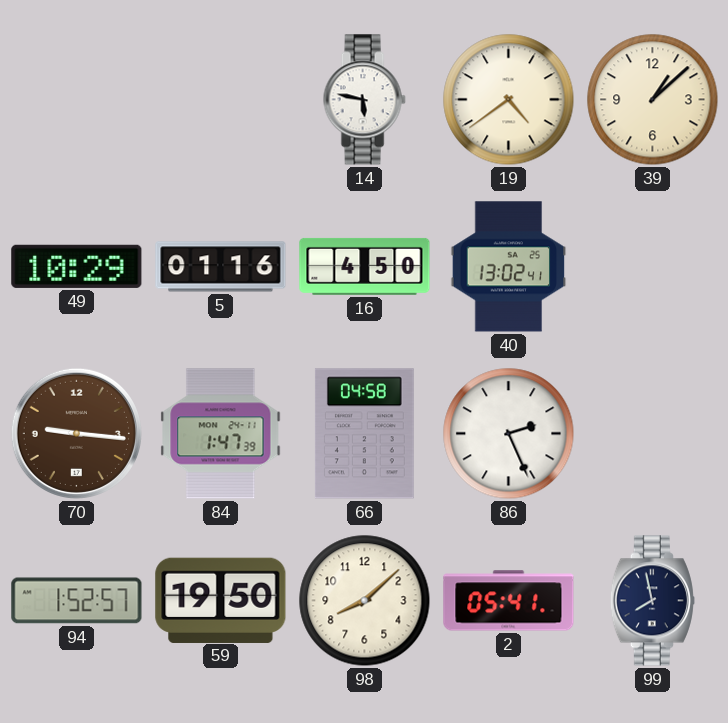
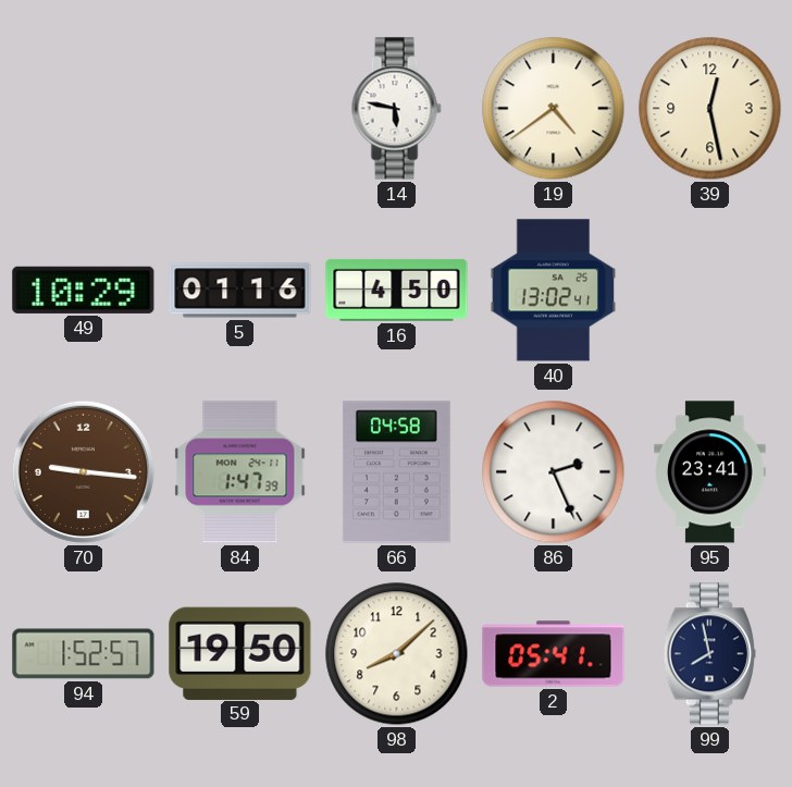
39: 1:08 -> 12:28 (710, 109)
95: none -> 23:41 (710, 472)
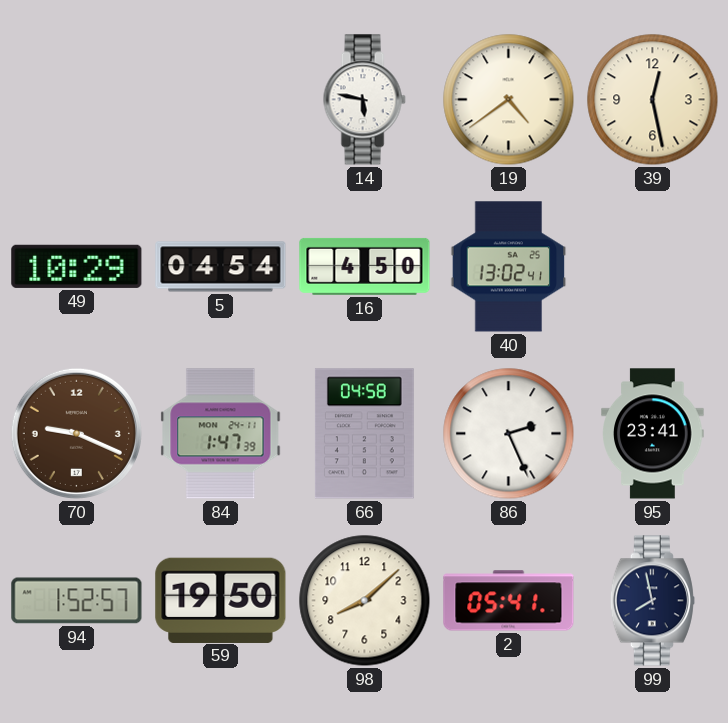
5: 01:16 -> 04:54 (221, 267)
70: 9:16 -> 9:19 (76, 433)
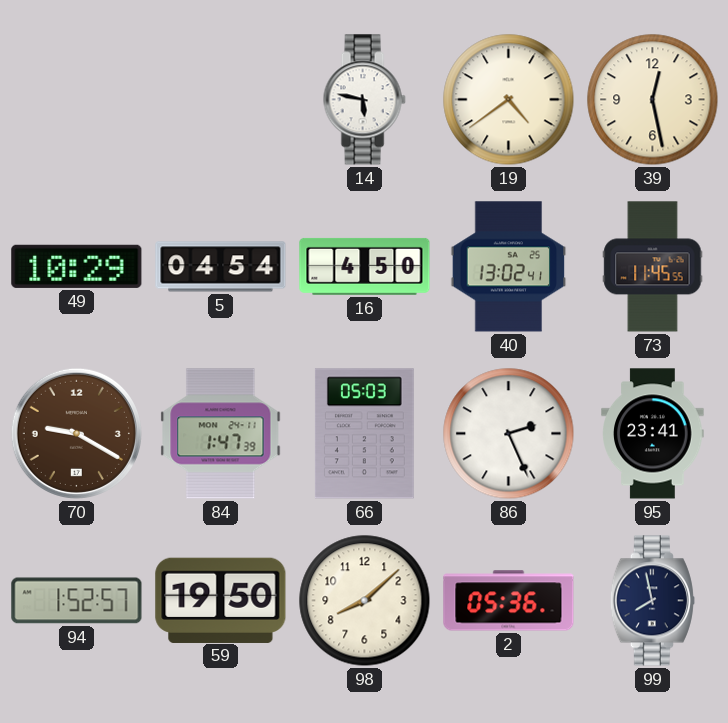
73: none -> 11:45 (653, 267)
70: 9:19 -> 9:20 (76, 433)
66: 04:58 -> 05:03 (364, 434)
2: 05:41 -> 05:36 (509, 601)
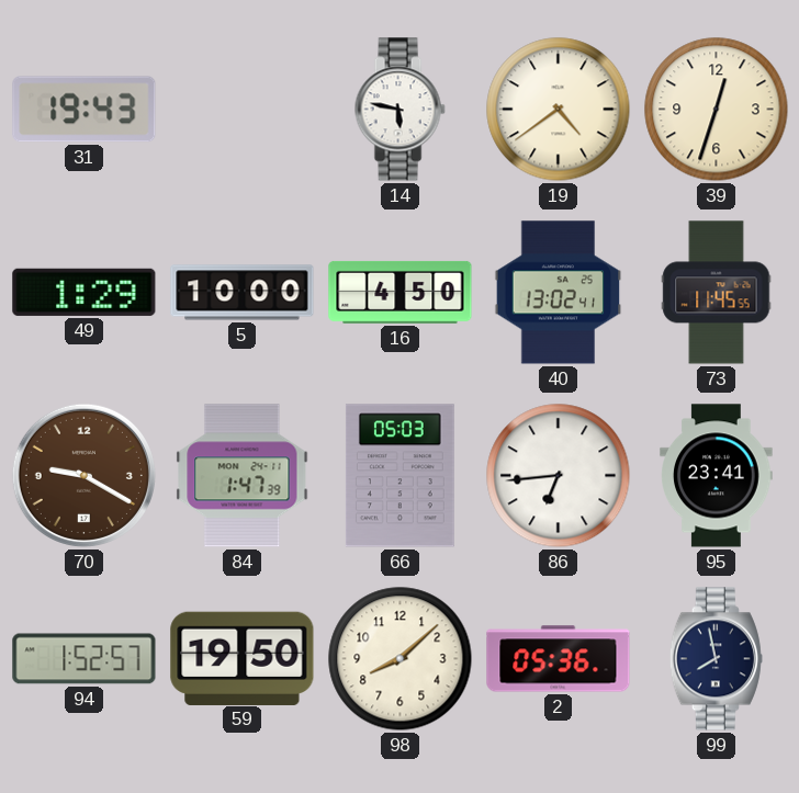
31: none -> 19:43 (85, 110)
39: 12:28 -> 12:33 (717, 110)
49: 10:29 -> 1:29 (85, 292)
5: 04:54 -> 10:00 (243, 293)
86: 2:26 -> 6:44 (559, 476)
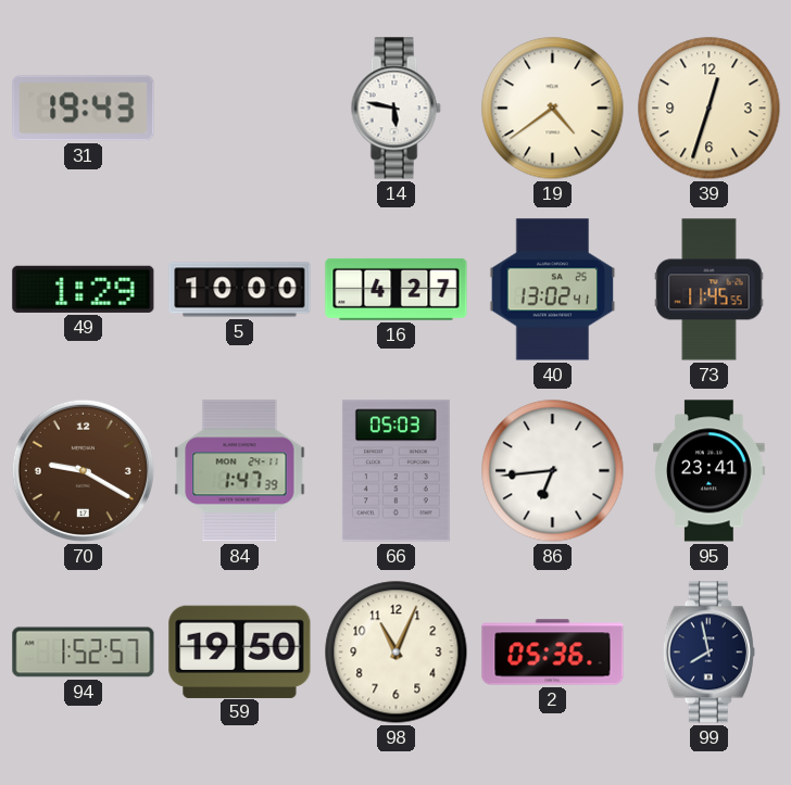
16: 4:50 -> 4:27 (397, 289)
98: 8:08 -> 11:04 (397, 653)
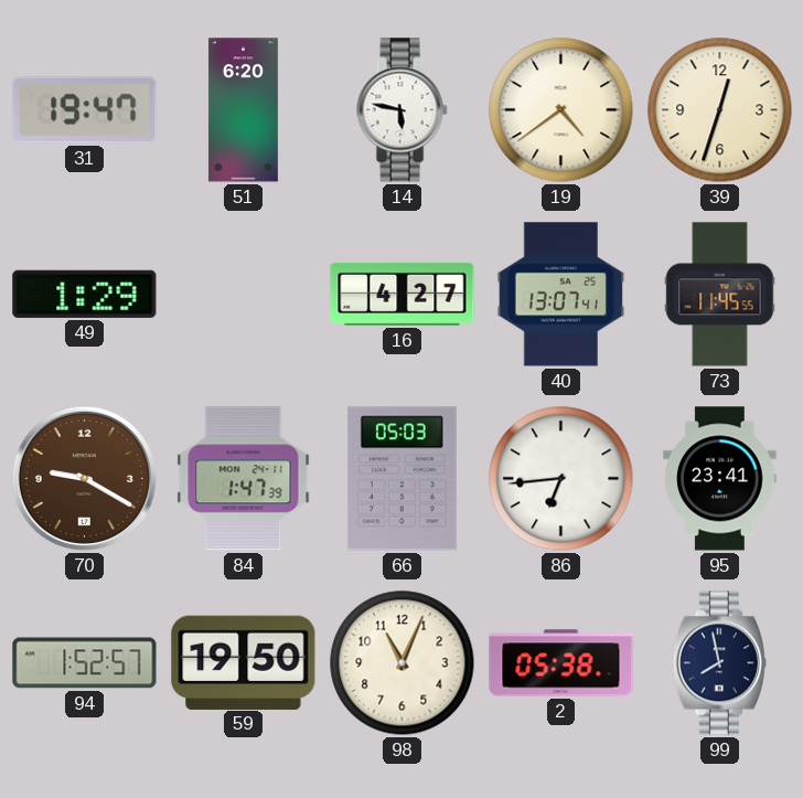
31: 19:43 -> 19:47 (85, 110)
51: none -> 6:20 (243, 110)
5: 10:00 -> none (240, 290)
40: 13:02 -> 13:07 (561, 295)
2: 05:36 -> 05:38 (561, 663)
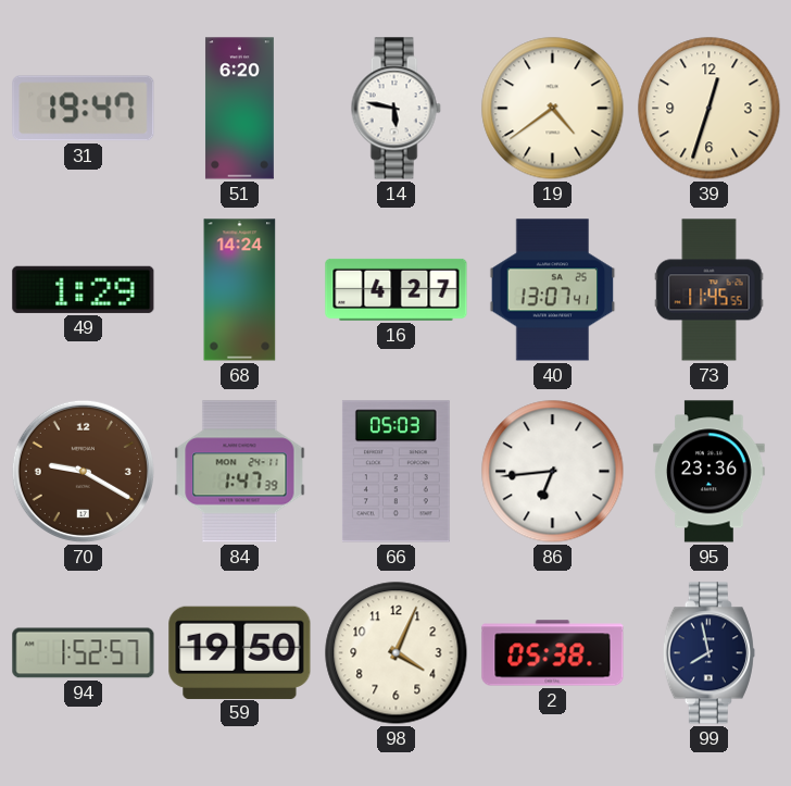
68: none -> 14:24 (240, 290)
95: 23:41 -> 23:36 (710, 472)
98: 11:04 -> 4:04 (397, 653)
